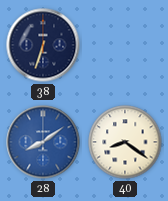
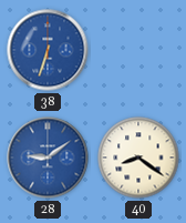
38 dial: navy -> blue (48, 50)
28: 8:09 -> 9:09 (48, 158)
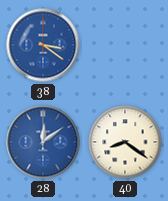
38: 6:33 -> 3:21 (43, 45)
28: 9:09 -> 12:09 (43, 142)
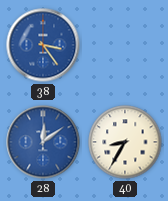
38: 3:21 -> 3:24 (43, 45)
40: 8:21 -> 8:35 (125, 142)
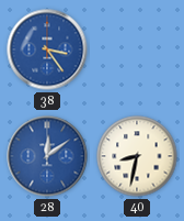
40: 8:35 -> 8:32 (137, 156)
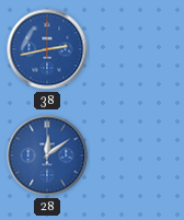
38: 3:24 -> 2:43 (47, 49)
40: 8:32 -> none (137, 156)
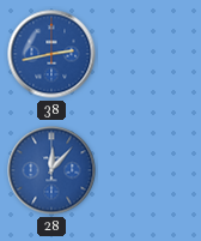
28: 12:09 -> 12:07 (51, 170)
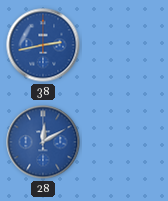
28: 12:07 -> 12:10 (43, 142)
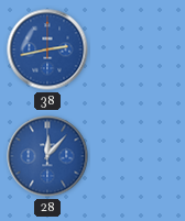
28: 12:10 -> 12:07 (47, 156)
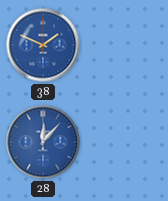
38: 2:43 -> 1:49 (43, 45)
